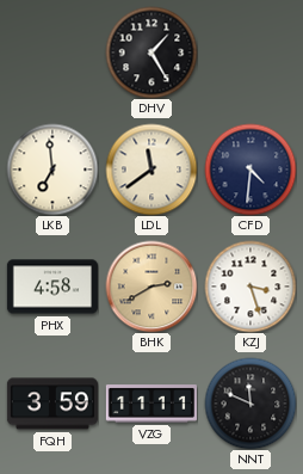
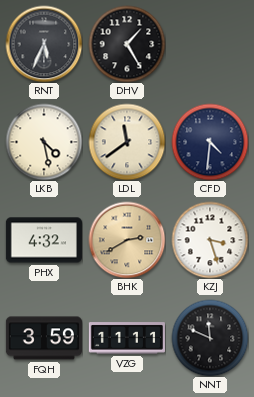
RNT: none -> 5:34 (44, 44)
LKB: 6:59 -> 4:28 (44, 142)
PHX: 4:58 -> 4:32 (44, 240)
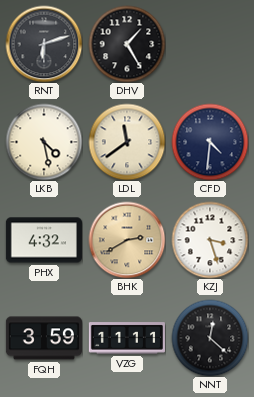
RNT: 5:34 -> 6:12 (44, 44)
NNT: 11:49 -> 12:22 (210, 338)
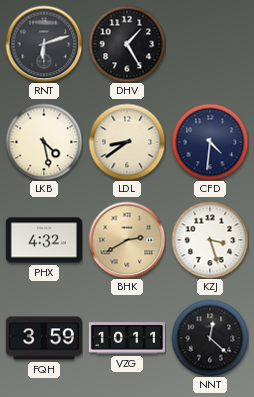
LDL: 11:39 -> 8:39 (127, 142)
VZG: 11:11 -> 10:11 (126, 338)
